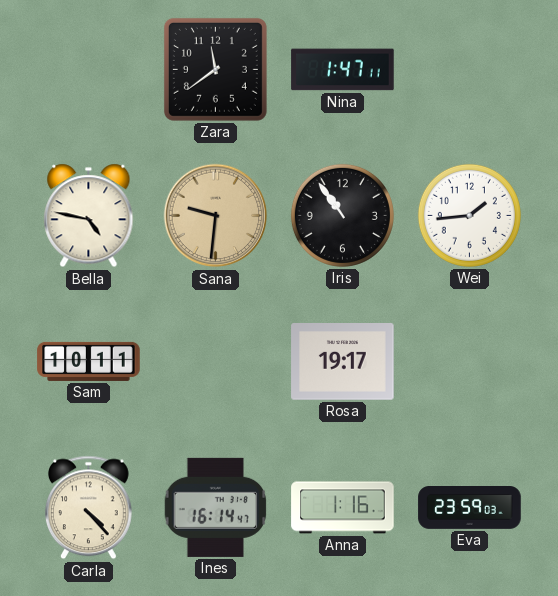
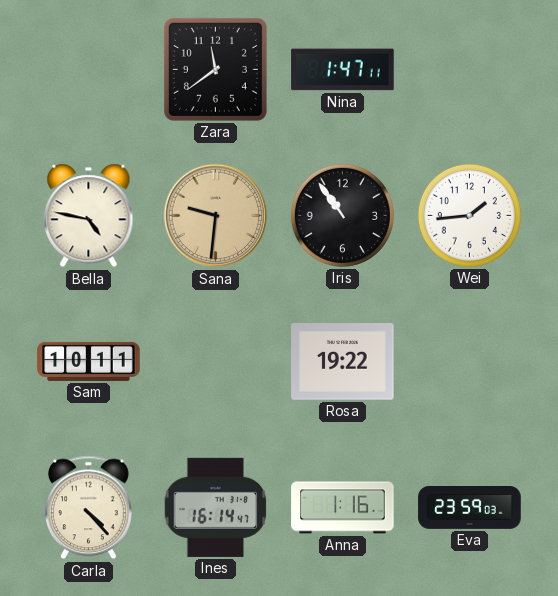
Rosa: 19:17 -> 19:22 (343, 362)
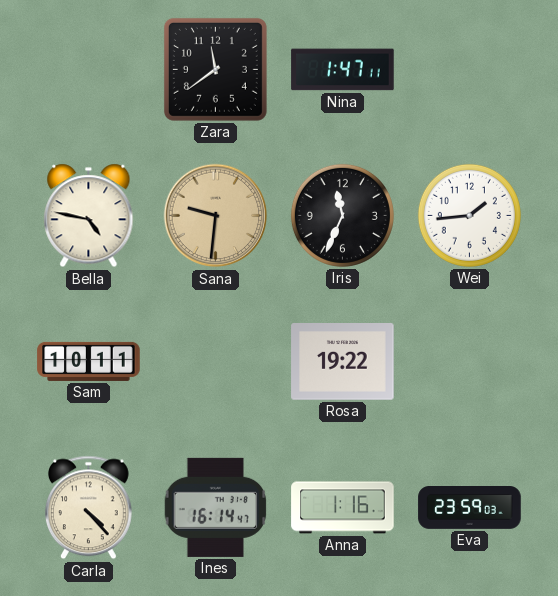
Iris: 10:54 -> 11:34 (342, 215)
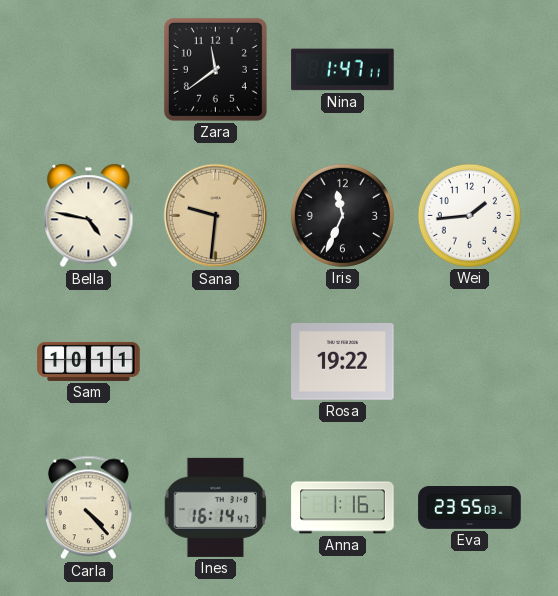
Eva: 23:59 -> 23:55 (470, 508)
